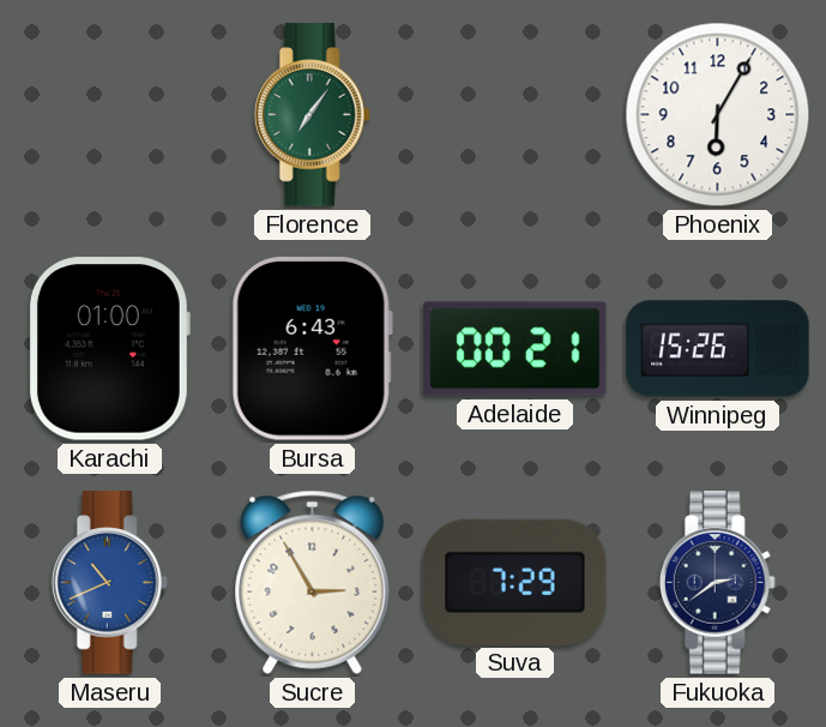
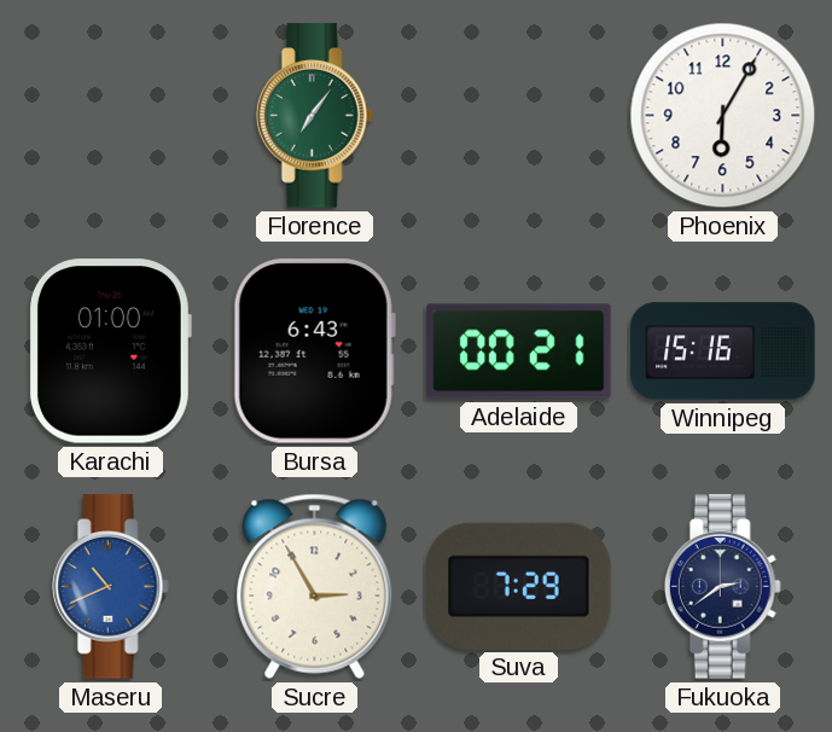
Winnipeg: 15:26 -> 15:16 (723, 352)
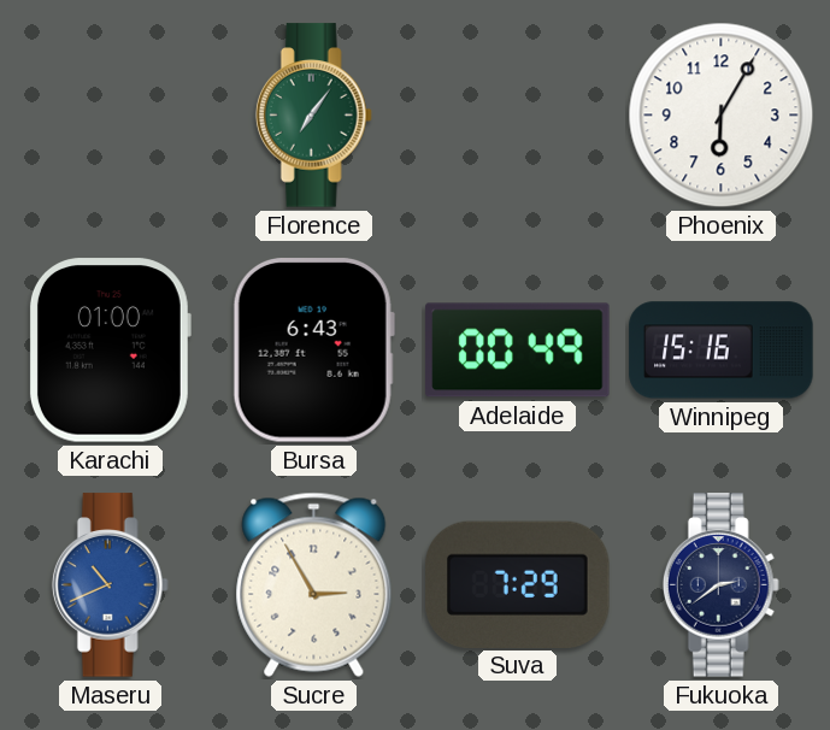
Adelaide: 00:21 -> 00:49 (518, 351)
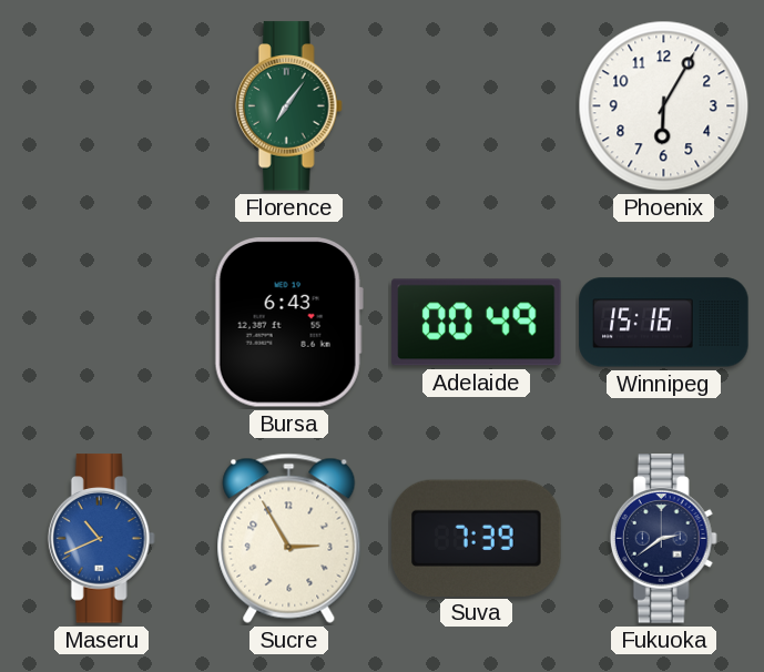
Karachi: 01:00 -> none (110, 351)
Suva: 7:29 -> 7:39 (477, 538)
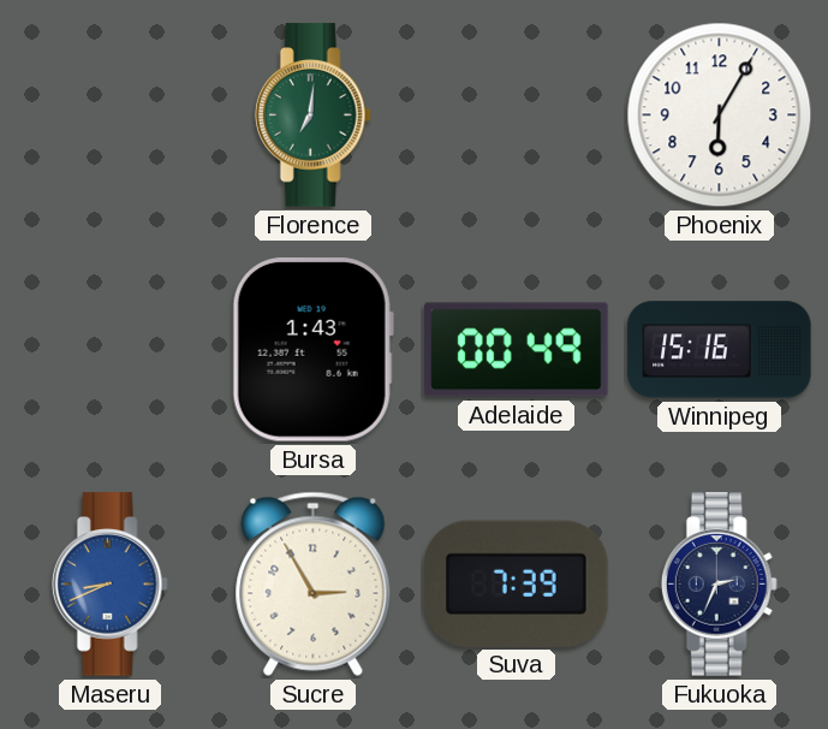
Florence: 7:06 -> 7:01 (312, 115)
Bursa: 6:43 -> 1:43 (312, 350)
Maseru: 10:41 -> 8:41 (109, 585)
Fukuoka: 2:39 -> 2:34 (719, 585)
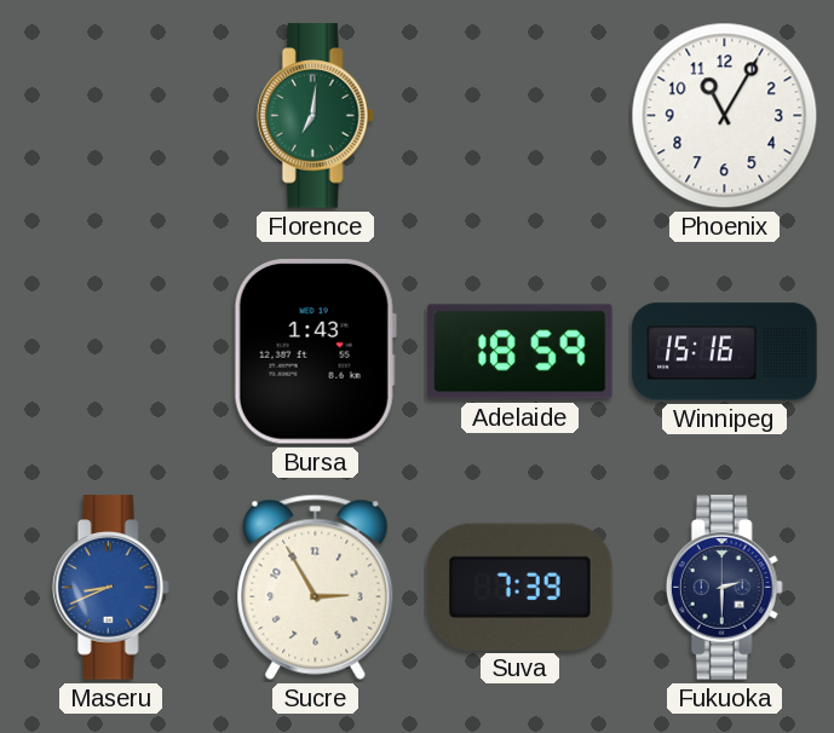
Phoenix: 6:05 -> 11:05 (725, 116)
Adelaide: 00:49 -> 18:59 (520, 352)
Fukuoka: 2:34 -> 2:30 (724, 588)
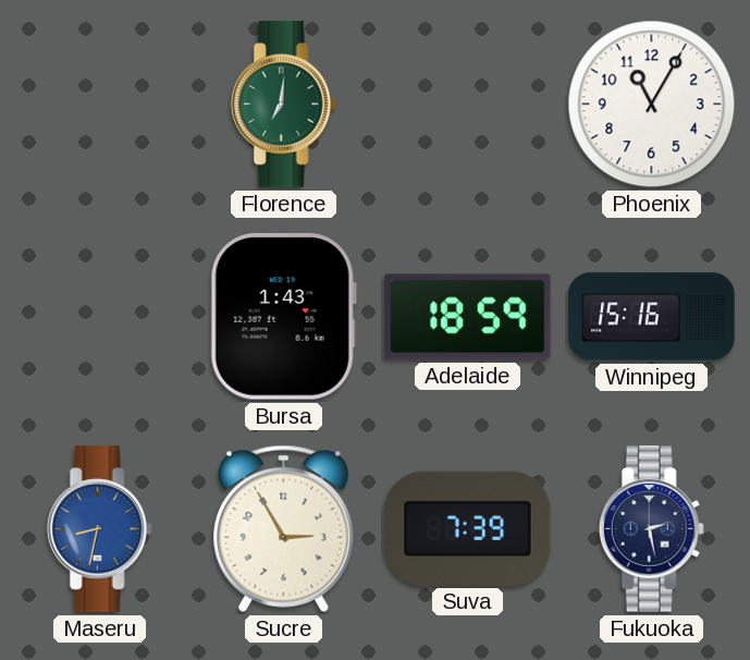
Maseru: 8:41 -> 8:32 (99, 529)
Fukuoka: 2:30 -> 2:28 (651, 529)
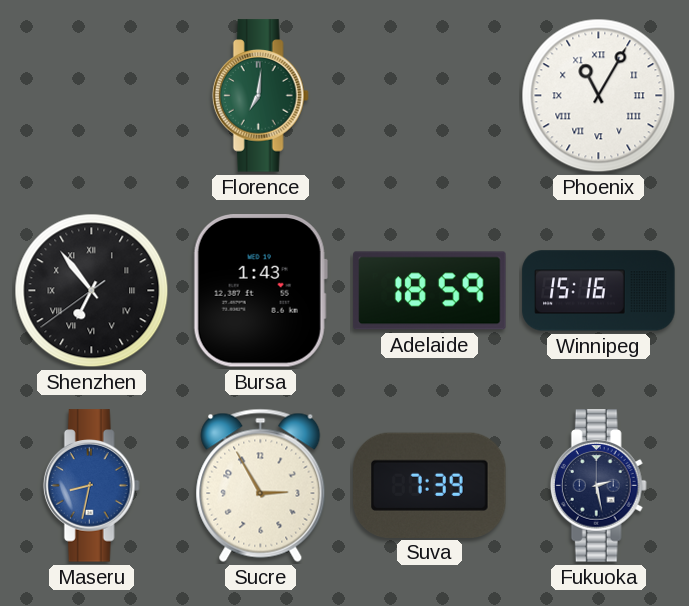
Phoenix numerals: Arabic -> Roman (599, 96)
Shenzhen: none -> 6:53 (92, 291)
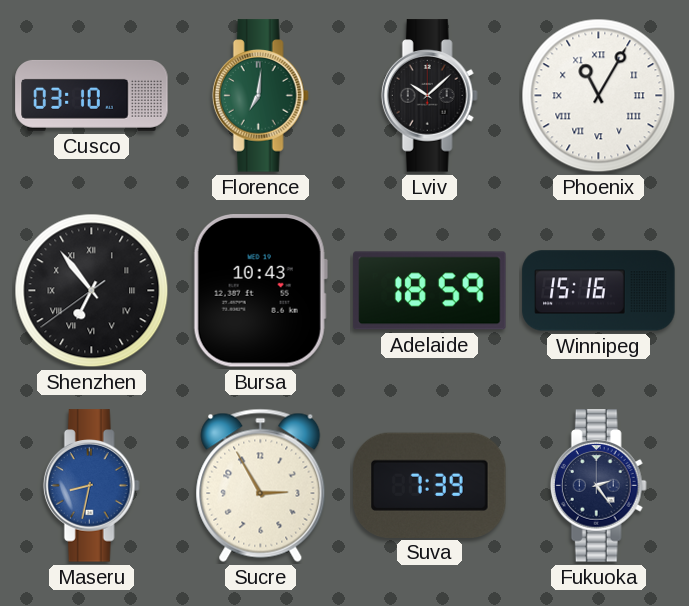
Cusco: none -> 03:10 (92, 95)
Lviv: none -> 10:08 (429, 96)
Bursa: 1:43 -> 10:43 (260, 291)
Fukuoka: 2:28 -> 2:24 (598, 486)
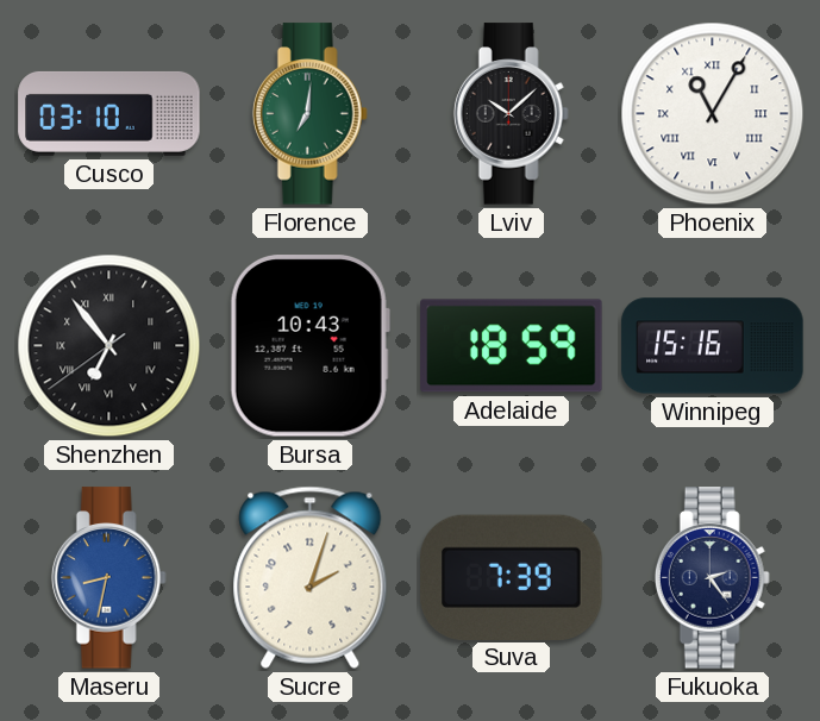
Sucre: 2:55 -> 2:03 (311, 577)
